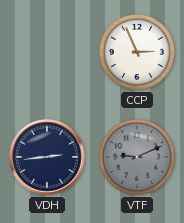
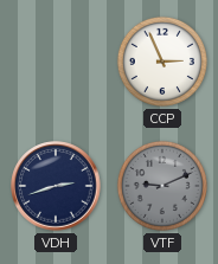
VDH: 2:44 -> 2:42 (56, 186)
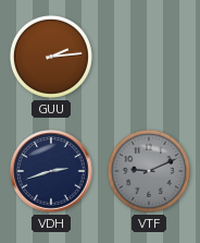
GUU: none -> 2:14 (51, 57)
CCP: 2:56 -> none (162, 62)
